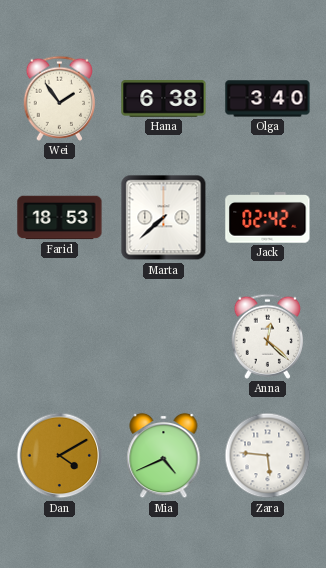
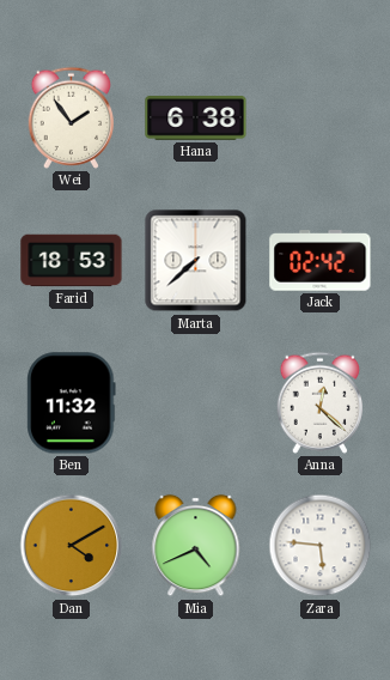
Olga: 3:40 -> none (268, 99)
Ben: none -> 11:32 (72, 403)
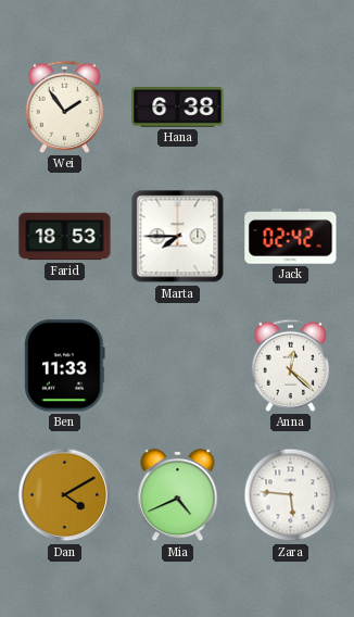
Marta: 7:38 -> 7:45 (178, 237)
Ben: 11:32 -> 11:33 (65, 366)
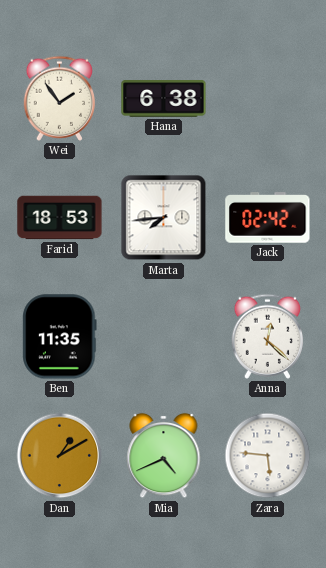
Marta: 7:45 -> 7:44 (164, 218)
Ben: 11:33 -> 11:35 (60, 337)
Dan: 4:10 -> 1:10 (60, 456)
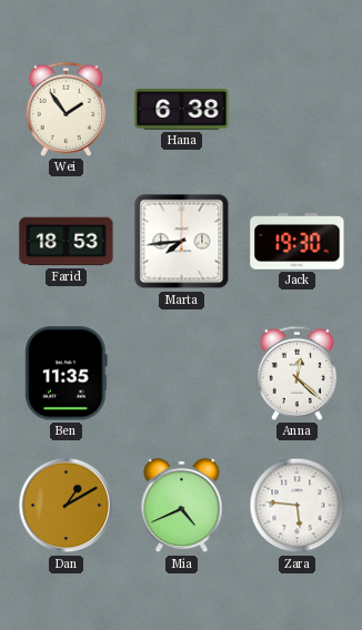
Jack: 02:42 -> 19:30 (298, 242)
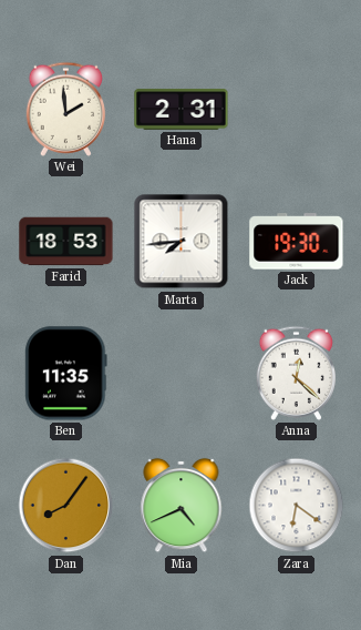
Wei: 1:54 -> 1:59 (66, 109)
Hana: 6:38 -> 2:31 (182, 110)
Dan: 1:10 -> 8:06 (66, 506)
Zara: 5:46 -> 6:21 (297, 506)
